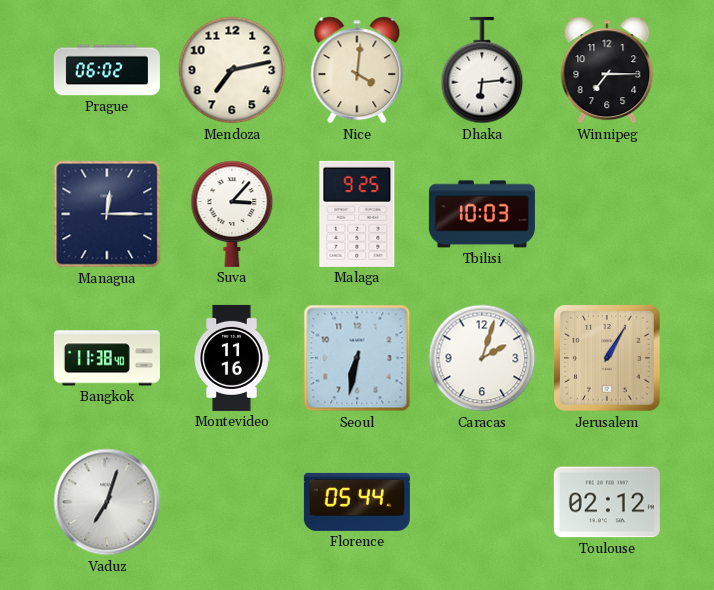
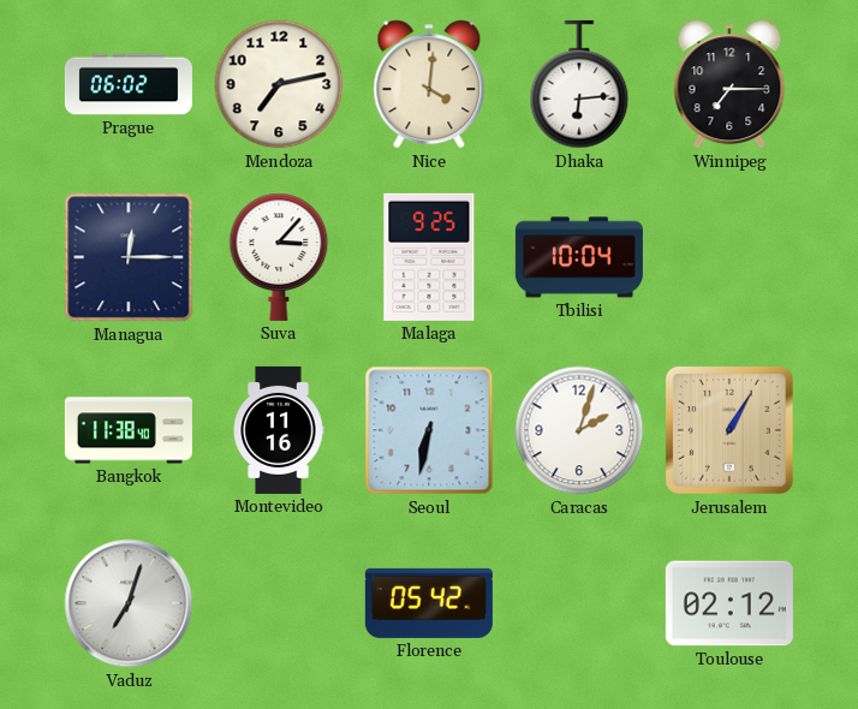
Tbilisi: 10:03 -> 10:04 (579, 257)
Florence: 05:44 -> 05:42 (429, 603)
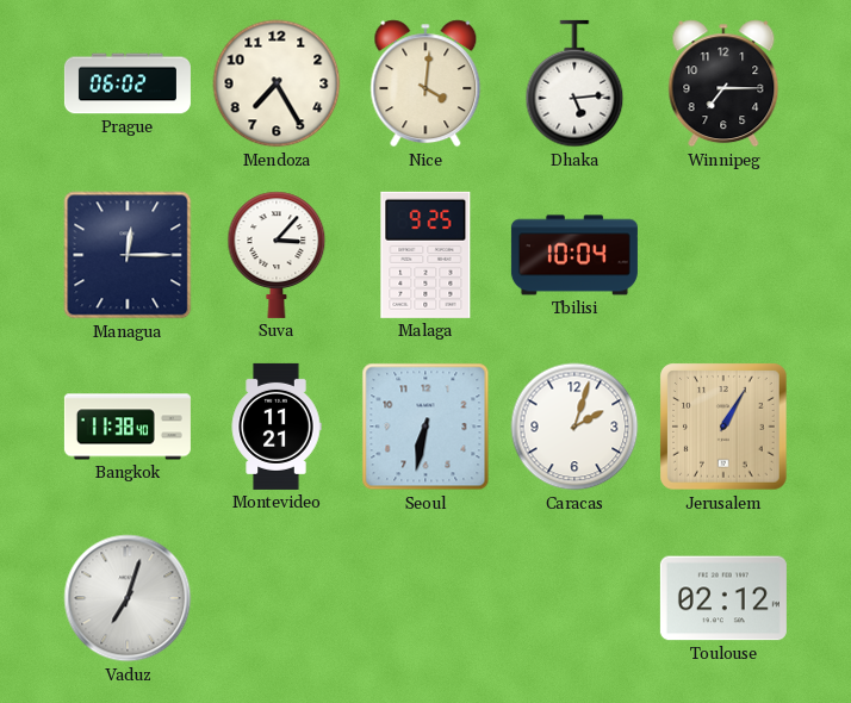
Mendoza: 7:13 -> 7:25 (277, 83)
Dhaka: 6:14 -> 5:14 (574, 83)
Montevideo: 11:16 -> 11:21 (277, 427)
Florence: 05:42 -> none (429, 603)
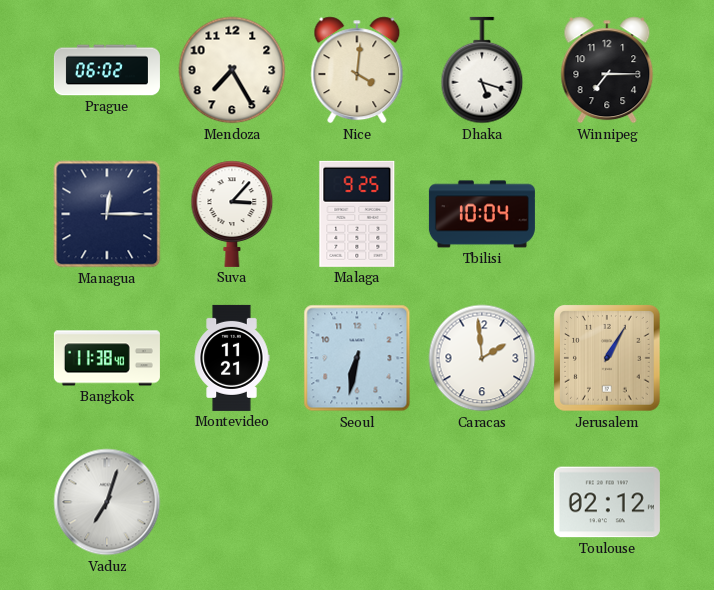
Dhaka: 5:14 -> 5:18 (482, 70)
Caracas: 2:03 -> 1:59 (482, 358)
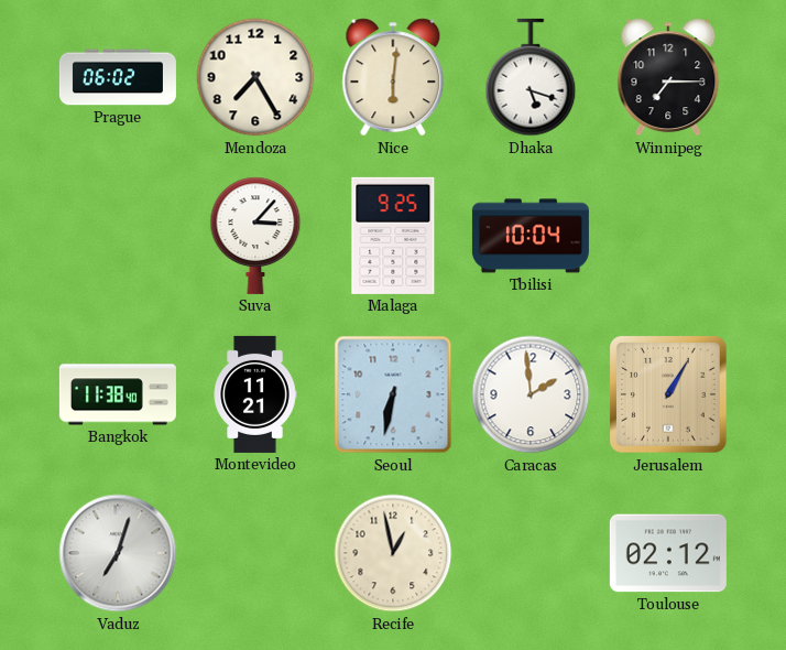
Nice: 4:01 -> 6:01 (393, 77)
Managua: 12:15 -> none (107, 214)
Recife: none -> 12:58 (393, 553)
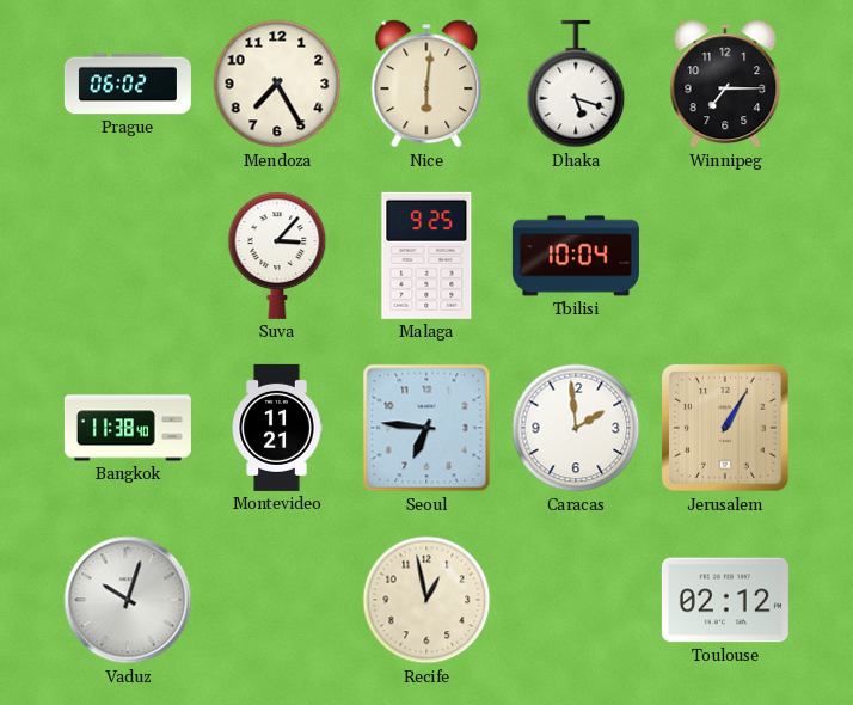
Seoul: 6:32 -> 6:46 (426, 428)
Vaduz: 7:03 -> 10:03 (128, 600)
